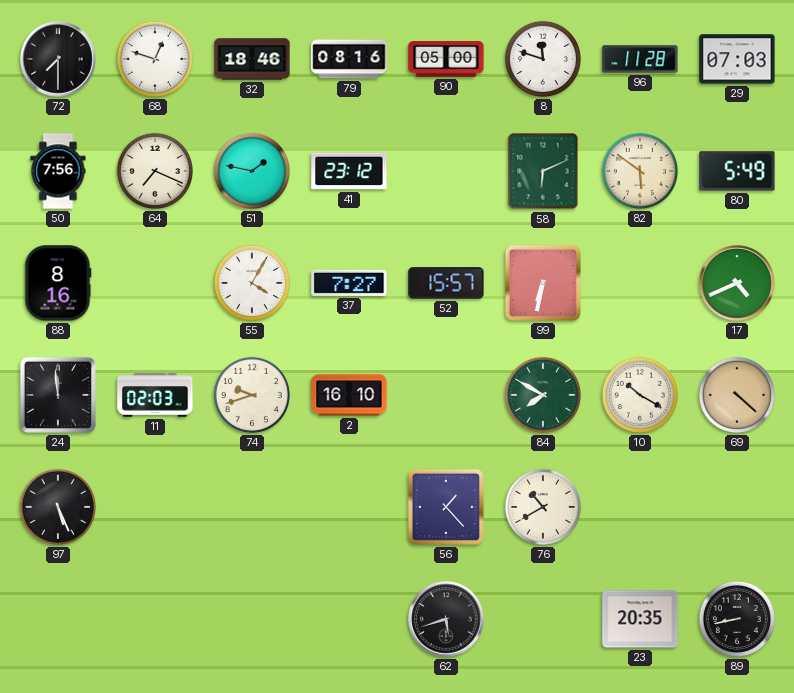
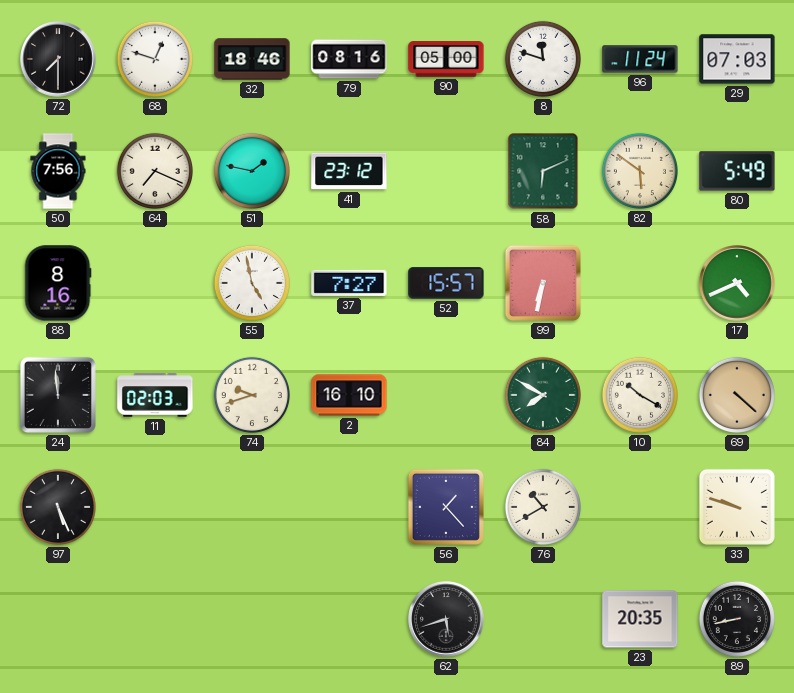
96: 11:28 -> 11:24 (640, 59)
55: 4:05 -> 4:58 (252, 283)
33: none -> 9:48 (737, 507)
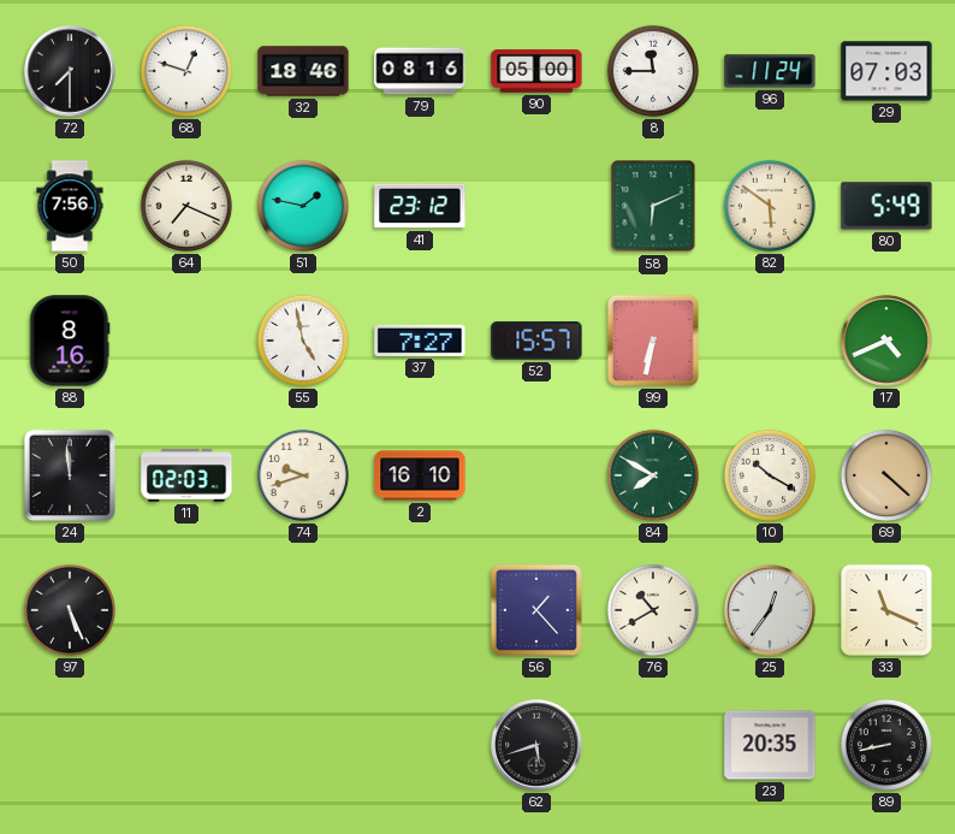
8: 11:48 -> 11:45 (653, 71)
25: none -> 12:36 (770, 610)
33: 9:48 -> 11:19 (886, 610)
